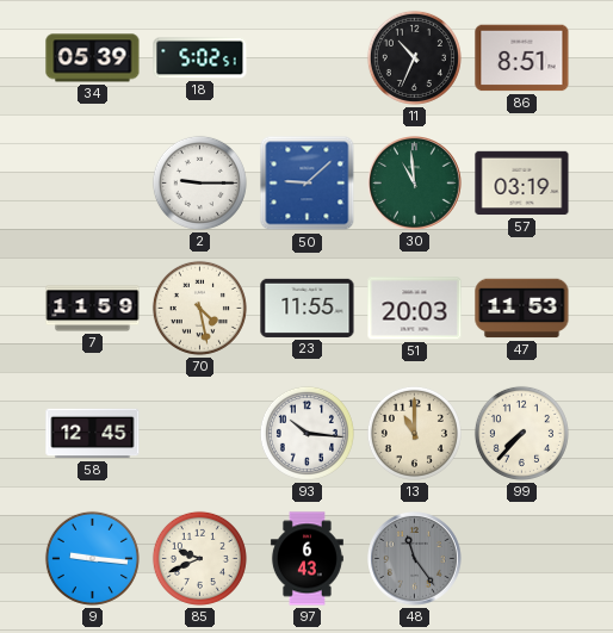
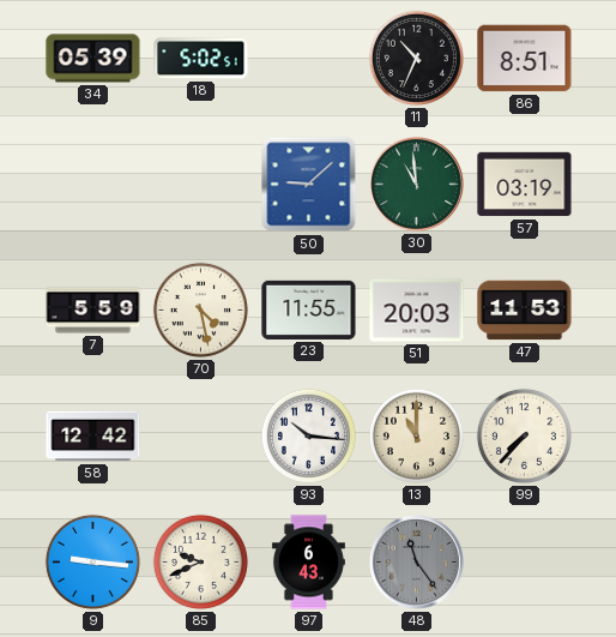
2: 9:15 -> none (199, 182)
7: 11:59 -> 5:59 (93, 311)
58: 12:45 -> 12:42 (93, 437)
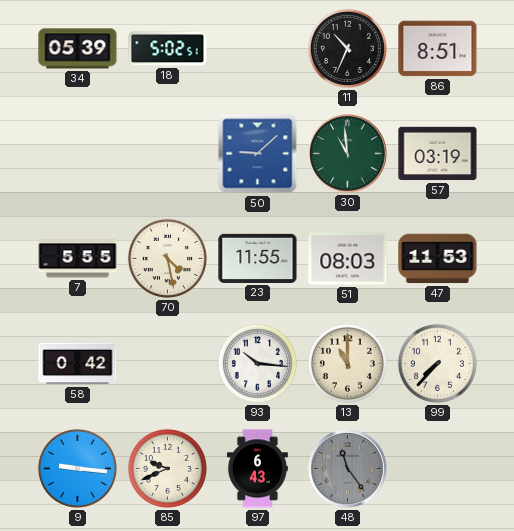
7: 5:59 -> 5:55 (78, 259)
51: 20:03 -> 08:03 (348, 259)
58: 12:42 -> 0:42 (78, 364)
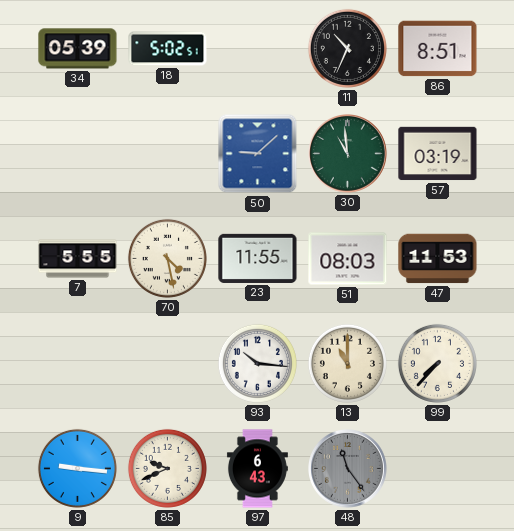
58: 0:42 -> none (78, 364)
